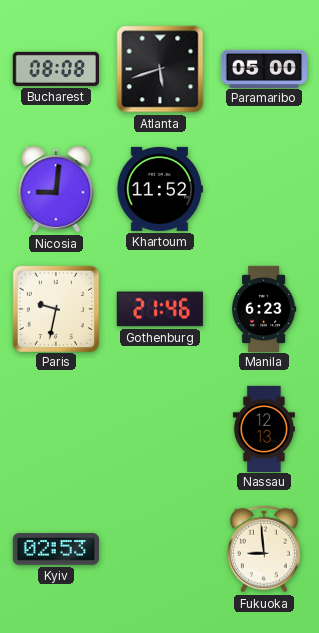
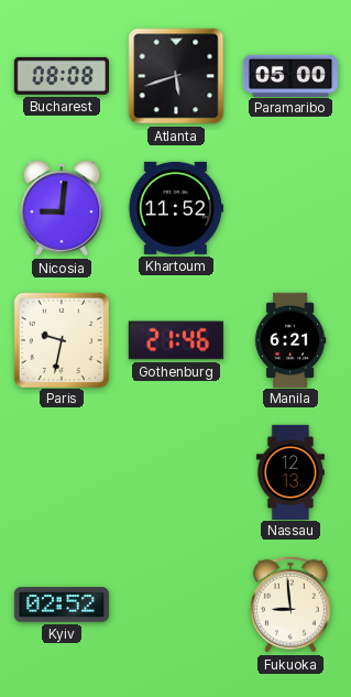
Manila: 6:23 -> 6:21 (290, 339)
Kyiv: 02:53 -> 02:52 (61, 605)
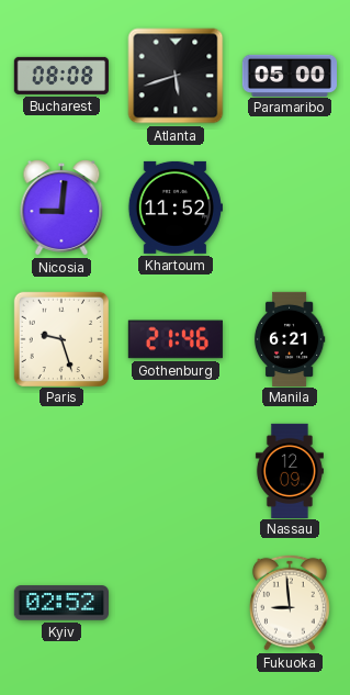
Paris: 9:32 -> 9:27 (60, 338)
Nassau: 12:13 -> 12:09 (290, 470)
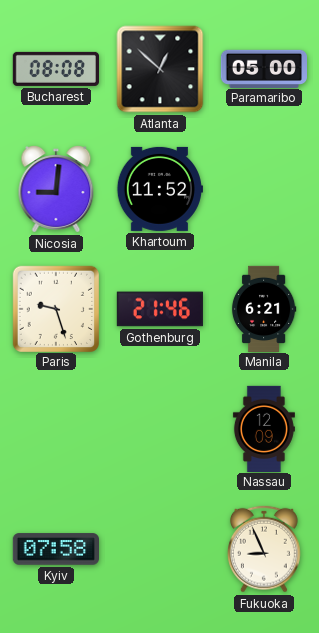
Atlanta: 5:42 -> 12:52 (160, 69)
Kyiv: 02:52 -> 07:58 (55, 549)
Fukuoka: 8:59 -> 8:56 (264, 549)
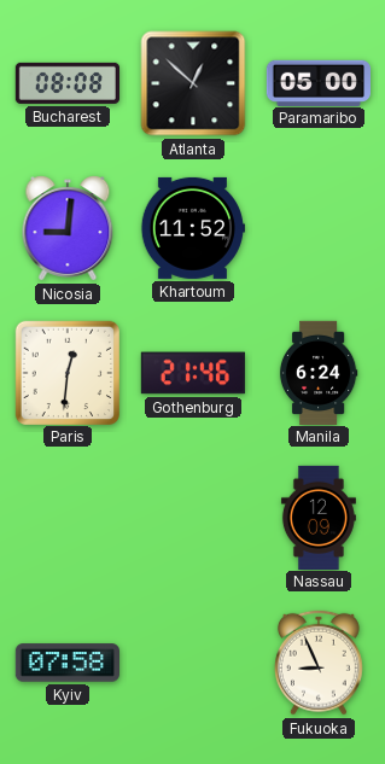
Paris: 9:27 -> 12:31 (66, 372)
Manila: 6:21 -> 6:24 (319, 372)
